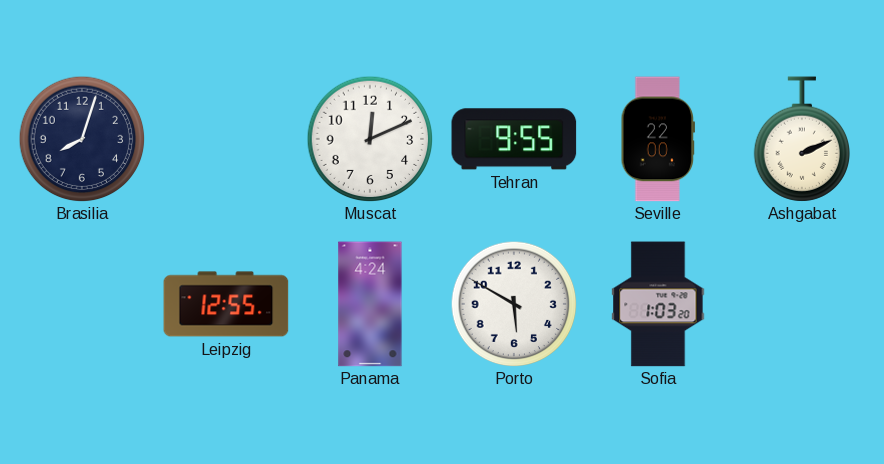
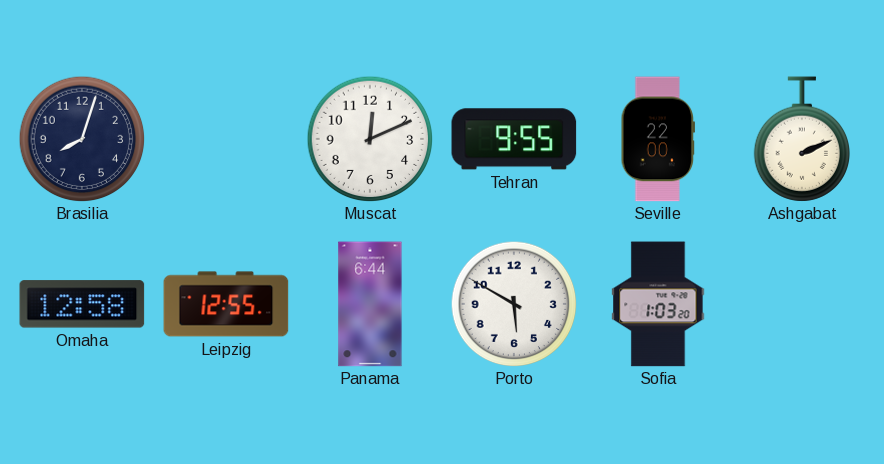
Omaha: none -> 12:58 (82, 304)
Panama: 4:24 -> 6:44 (370, 304)
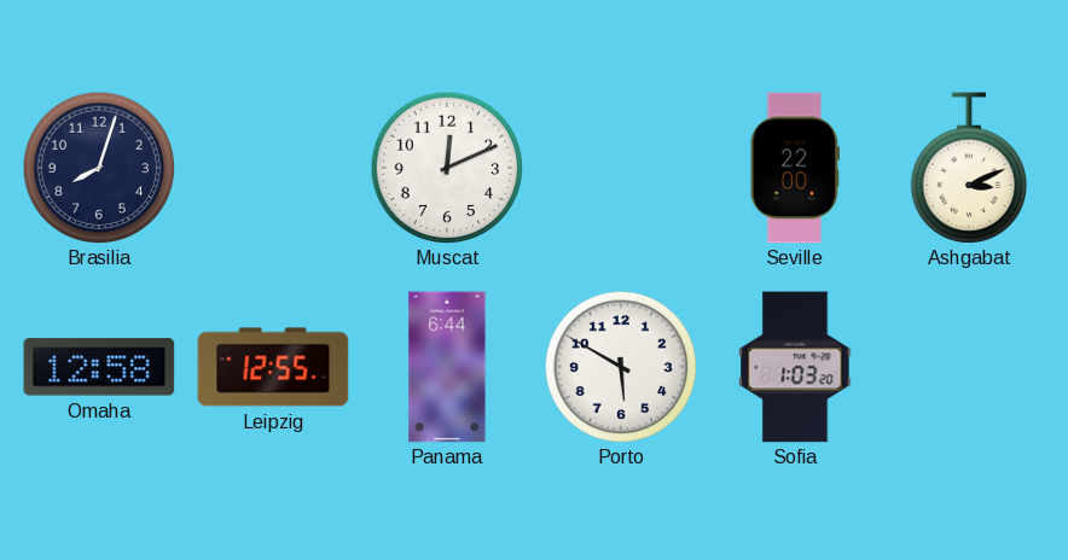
Tehran: 9:55 -> none (514, 139)
Ashgabat: 2:11 -> 3:11 (968, 168)
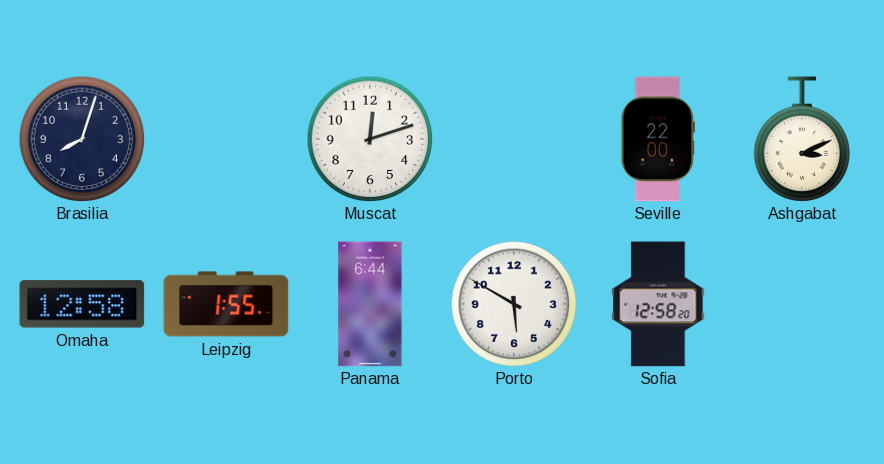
Muscat: 12:11 -> 12:12 (370, 139)
Leipzig: 12:55 -> 1:55 (226, 304)
Sofia: 1:03 -> 12:58 (658, 304)
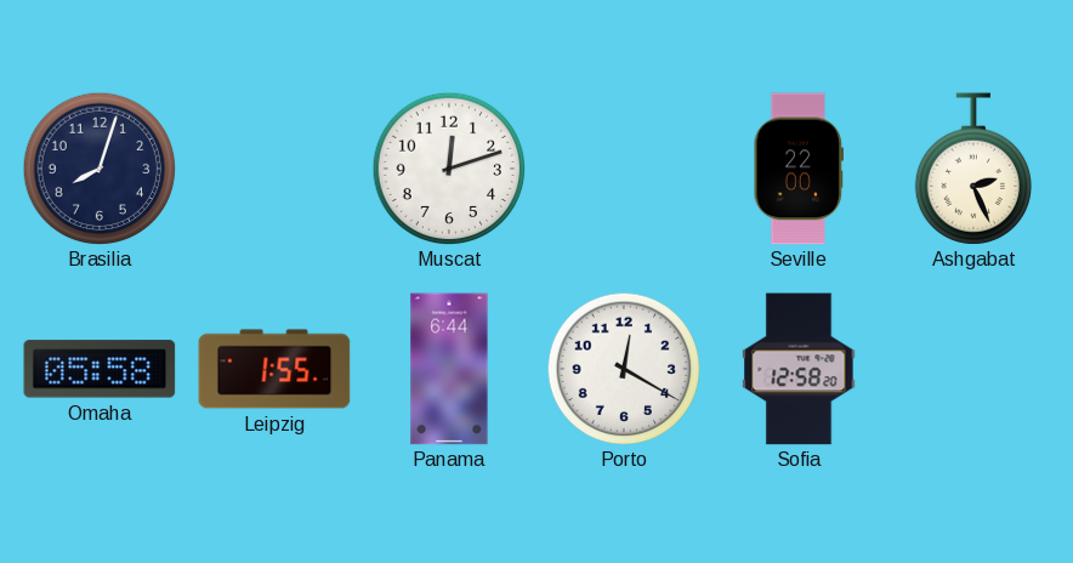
Ashgabat: 3:11 -> 2:26 (972, 169)
Omaha: 12:58 -> 05:58 (100, 369)
Porto: 5:50 -> 12:20 (624, 369)
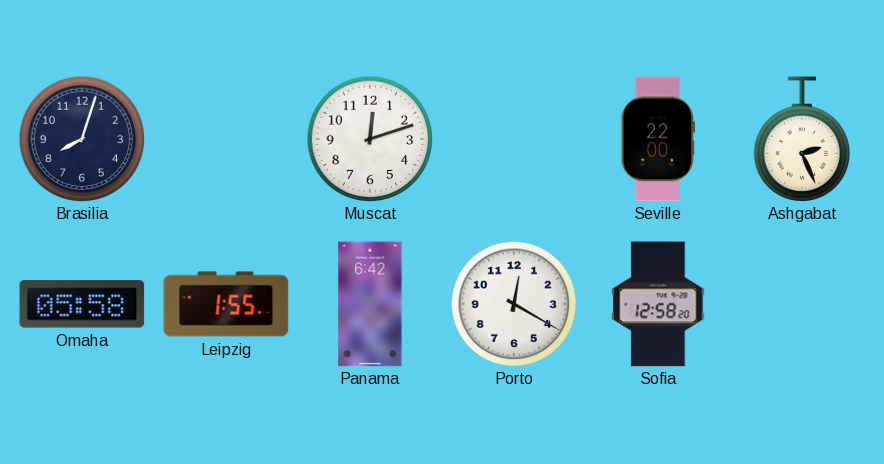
Panama: 6:44 -> 6:42 (370, 304)
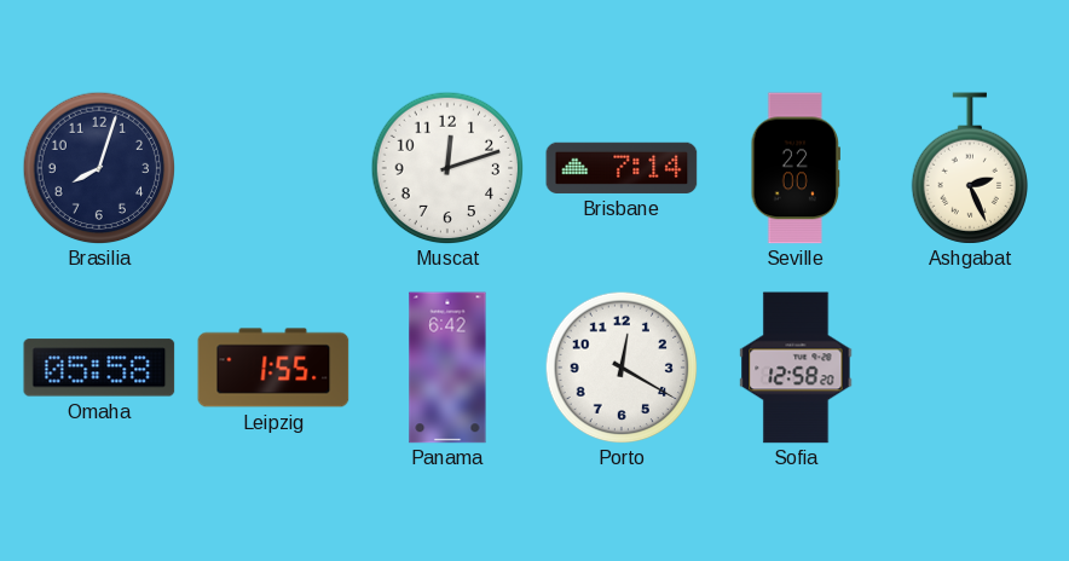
Brisbane: none -> 7:14 (622, 168)
